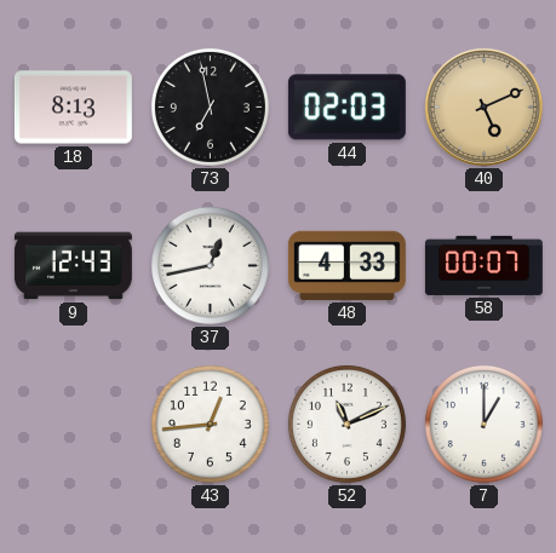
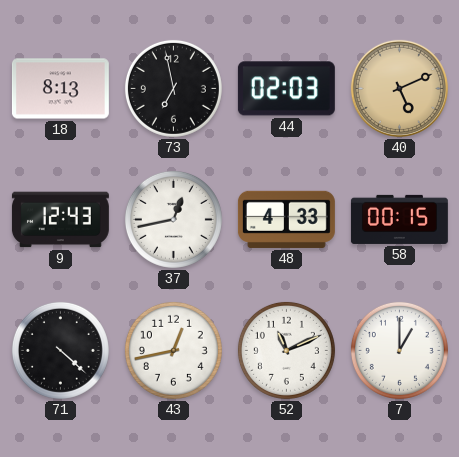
58: 00:07 -> 00:15 (399, 219)
71: none -> 4:22 (60, 350)
43: 12:44 -> 12:43 (173, 350)
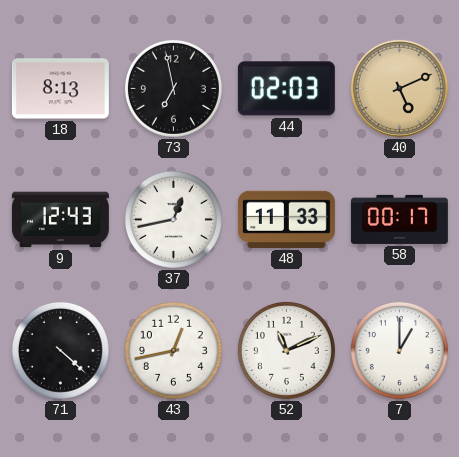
48: 4:33 -> 11:33 (286, 219)
58: 00:15 -> 00:17 (399, 219)
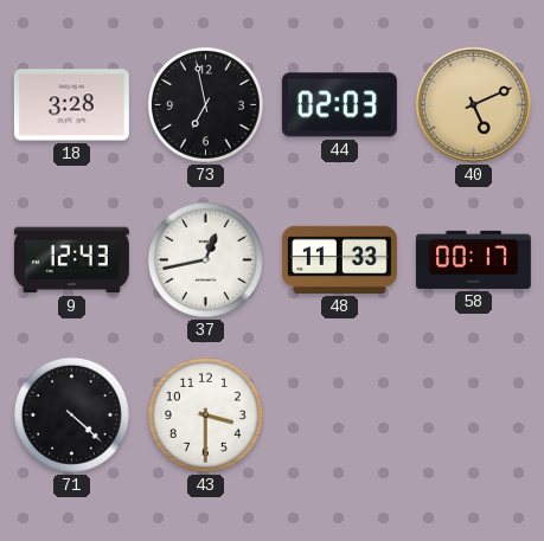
18: 8:13 -> 3:28 (71, 105)
43: 12:43 -> 3:30 (205, 414)
52: 11:11 -> none (286, 350)
7: 1:00 -> none (399, 350)
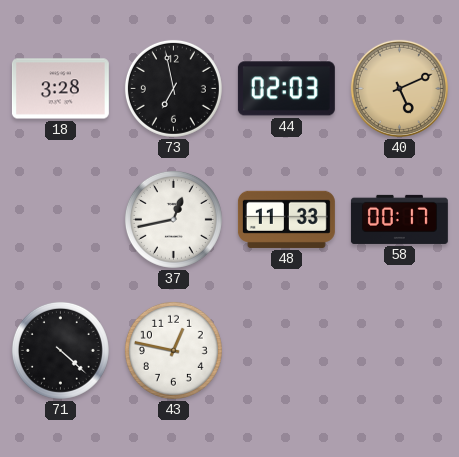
9: 12:43 -> none (71, 260)
43: 3:30 -> 12:47 (173, 350)
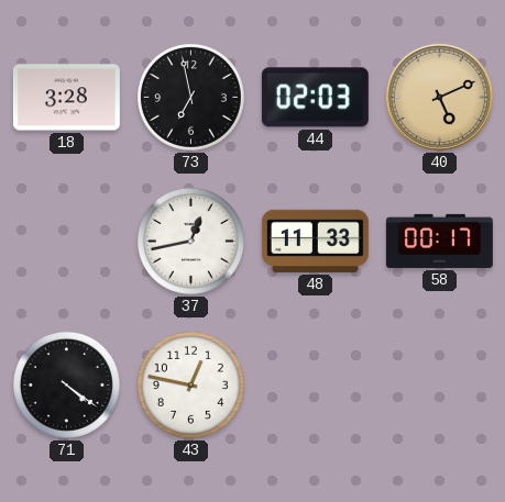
71: 4:22 -> 4:21 (66, 384)
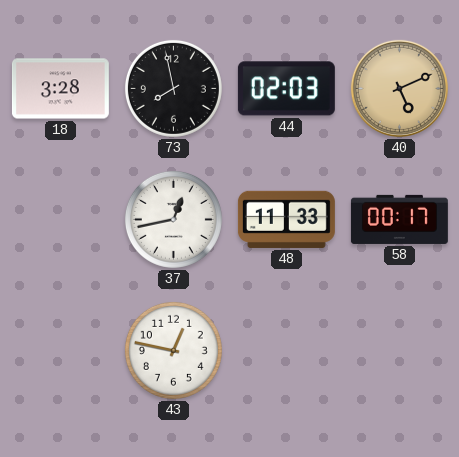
73: 6:58 -> 7:58 (173, 88)
71: 4:21 -> none (66, 384)
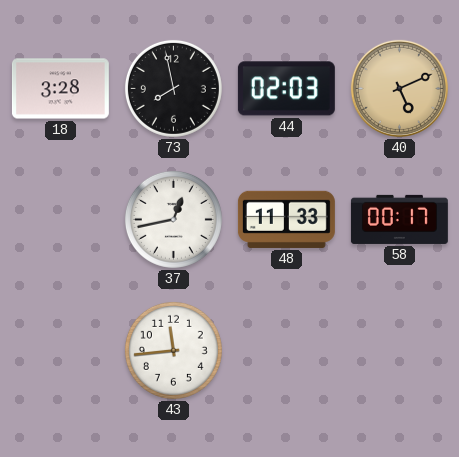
43: 12:47 -> 11:44 (173, 350)
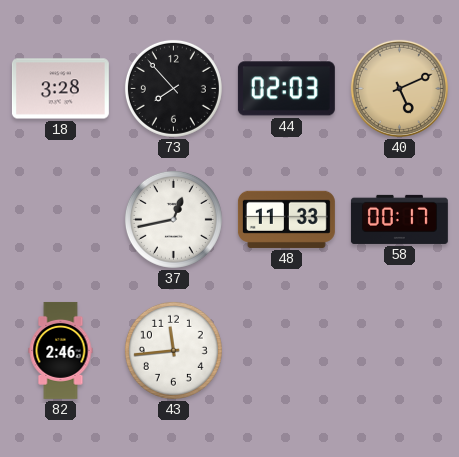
73: 7:58 -> 7:53 (173, 88)
82: none -> 2:46 (61, 350)
